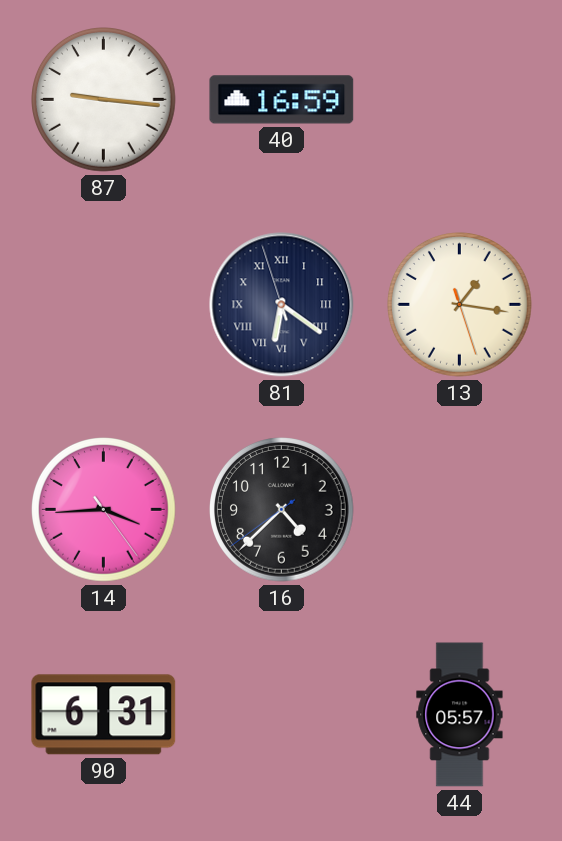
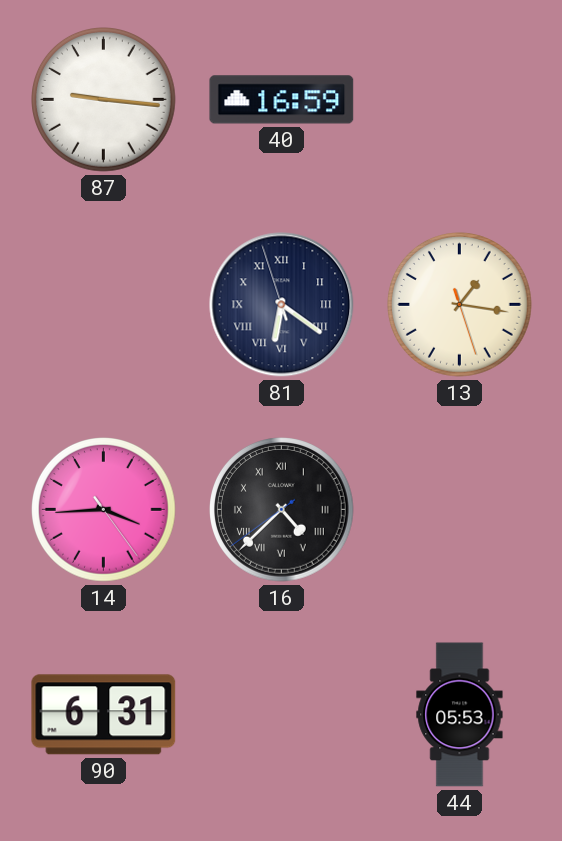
16 numerals: Arabic -> Roman (282, 510)
44: 05:57 -> 05:53 (460, 715)
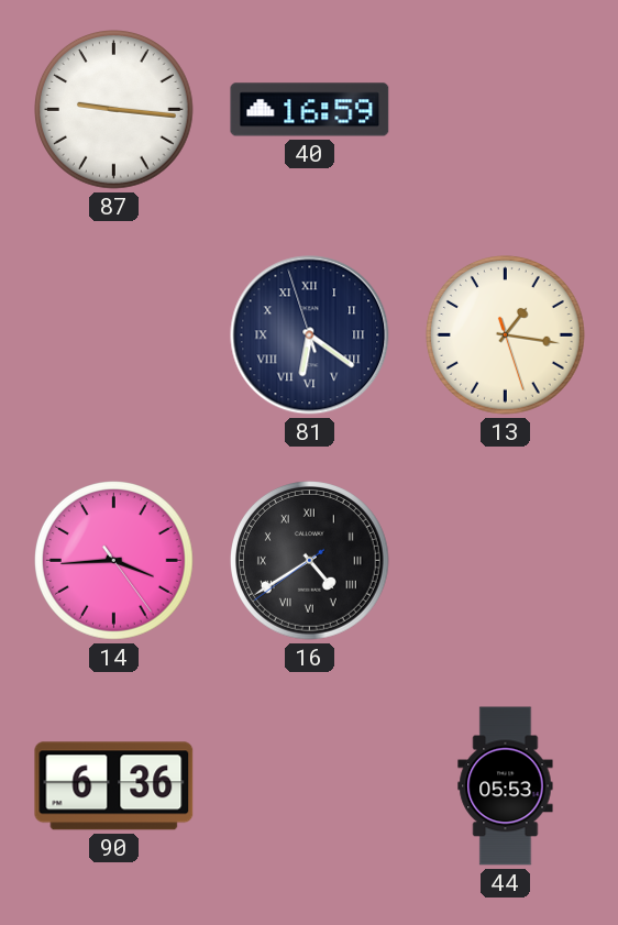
16: 4:37 -> 4:39 (310, 561)
90: 6:31 -> 6:36 (114, 786)
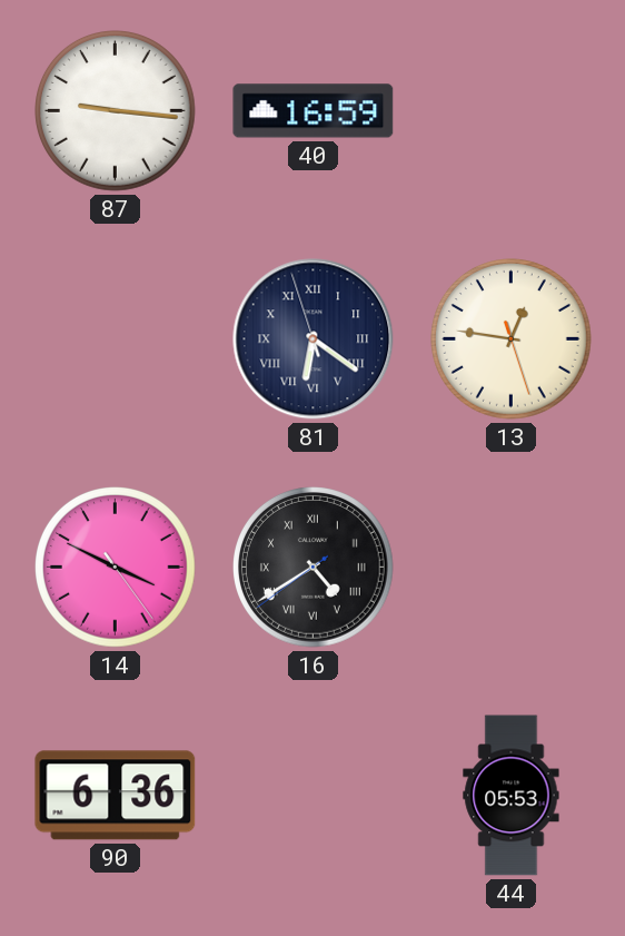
13: 1:16 -> 12:46 (512, 339)
14: 3:44 -> 3:49 (116, 568)
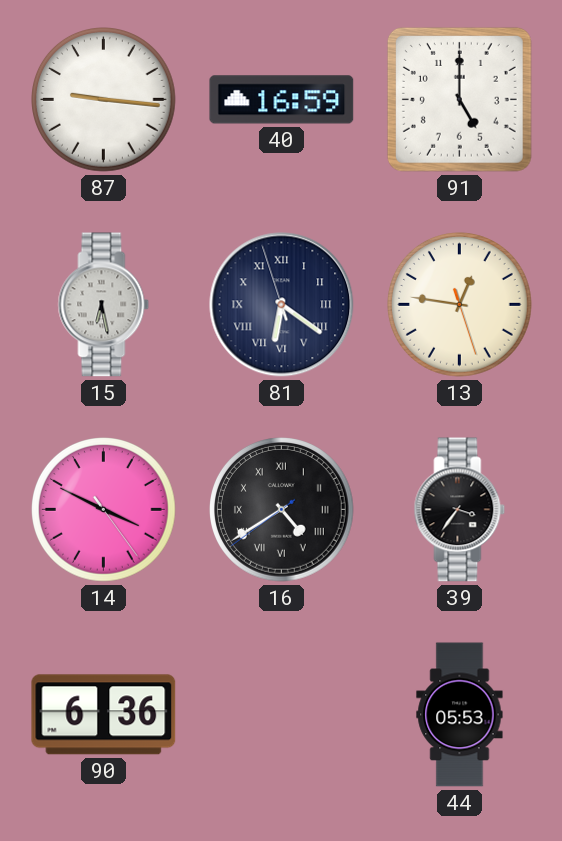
91: none -> 5:00 (459, 99)
15: none -> 6:28 (104, 305)
39: none -> 3:36 (460, 510)
